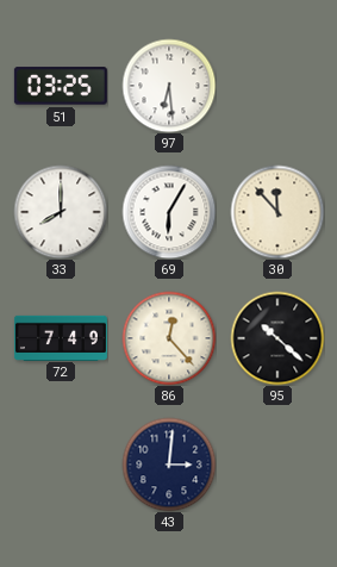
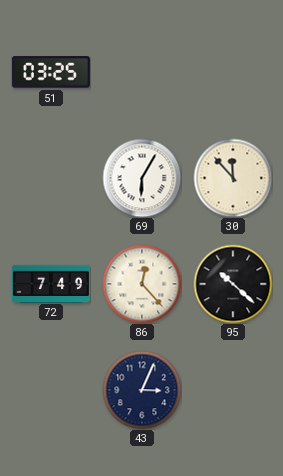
97: 6:29 -> none (169, 86)
33: 8:00 -> none (61, 212)
43: 3:01 -> 3:04 (142, 390)
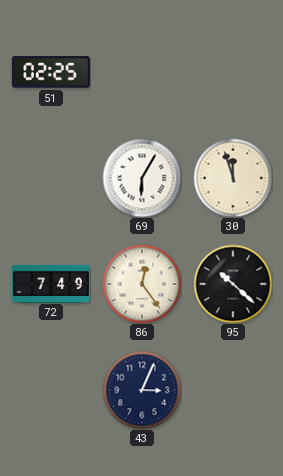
51: 03:25 -> 02:25 (51, 72)
30: 11:53 -> 11:57 (233, 178)
86: 12:23 -> 12:24 (142, 284)
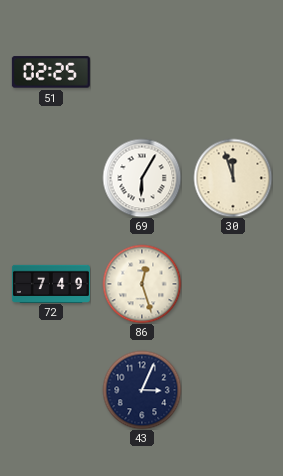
86: 12:24 -> 12:27 (142, 284)
95: 10:22 -> none (233, 284)
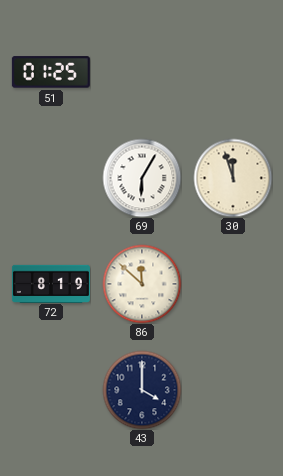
51: 02:25 -> 01:25 (51, 72)
72: 7:49 -> 8:19 (51, 283)
86: 12:27 -> 11:52 (142, 284)
43: 3:04 -> 4:00 (142, 390)
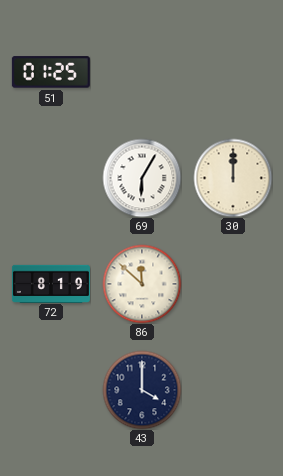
30: 11:57 -> 12:00 (233, 178)
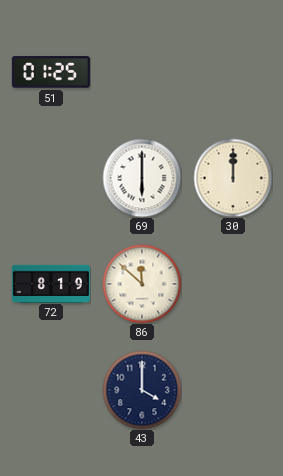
69: 6:05 -> 6:00 (142, 178)
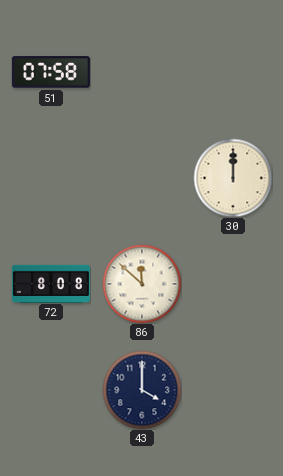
51: 01:25 -> 07:58 (51, 72)
69: 6:00 -> none (142, 178)
72: 8:19 -> 8:08 (51, 283)
